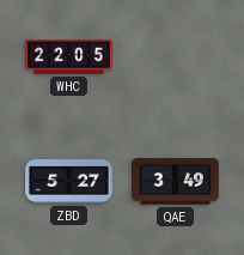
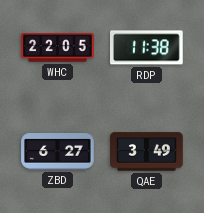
RDP: none -> 11:38 (147, 48)
ZBD: 5:27 -> 6:27 (58, 152)
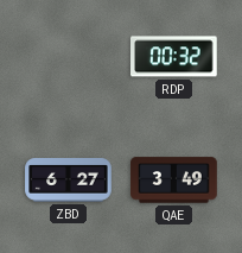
WHC: 22:05 -> none (58, 48)
RDP: 11:38 -> 00:32 (174, 57)
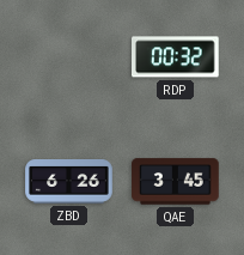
ZBD: 6:27 -> 6:26 (69, 182)
QAE: 3:49 -> 3:45 (176, 182)
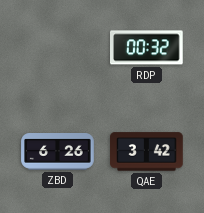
QAE: 3:45 -> 3:42 (147, 152)
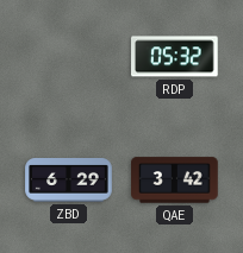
RDP: 00:32 -> 05:32 (175, 57)
ZBD: 6:26 -> 6:29 (69, 181)
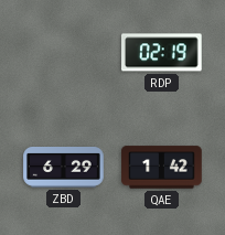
RDP: 05:32 -> 02:19 (162, 53)
QAE: 3:42 -> 1:42 (162, 168)
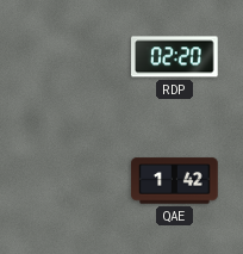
RDP: 02:19 -> 02:20 (175, 57)
ZBD: 6:29 -> none (64, 168)
